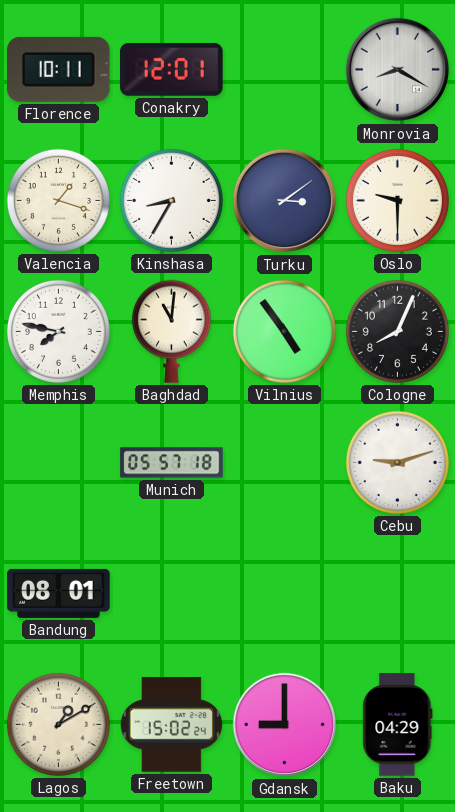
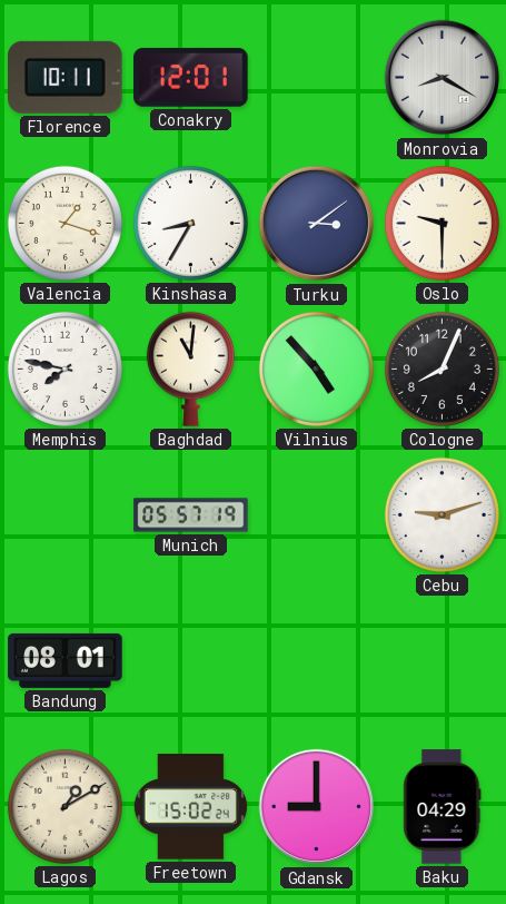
Vilnius: 4:54 -> 4:53 (316, 369)
Munich: 05:57:18 -> 05:57:19 (191, 515)
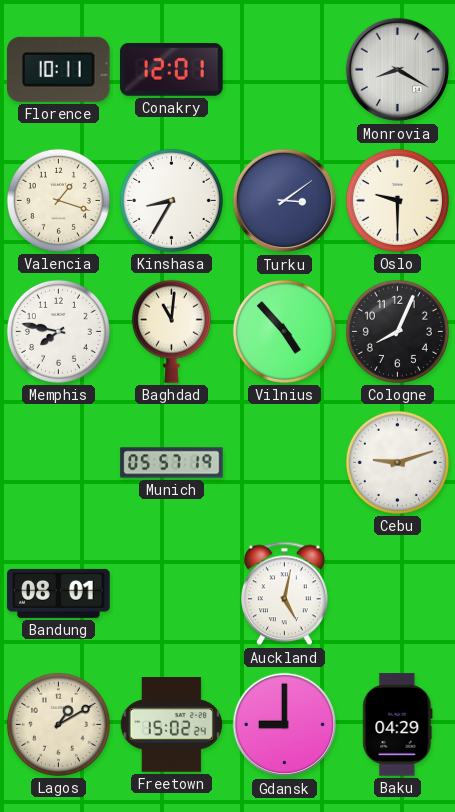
Auckland: none -> 5:02 (284, 594)
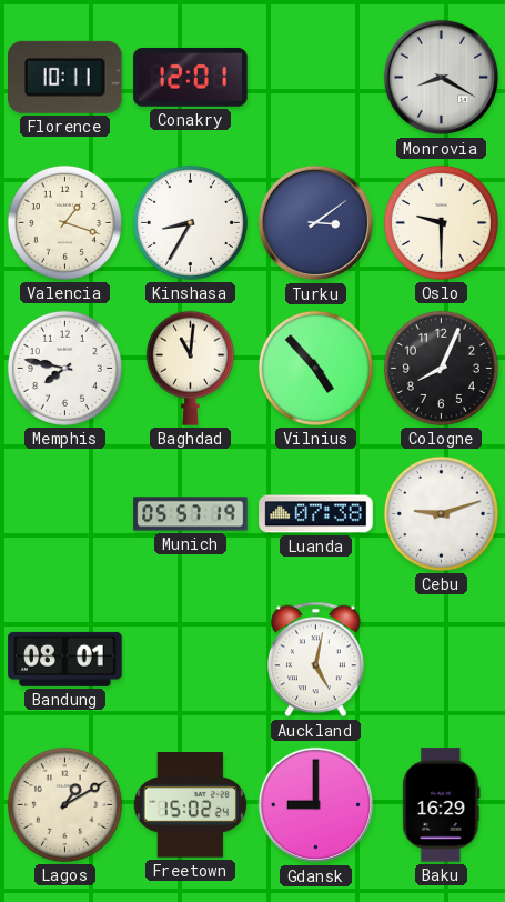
Luanda: none -> 07:38 (316, 514)
Baku: 04:29 -> 16:29 (442, 805)
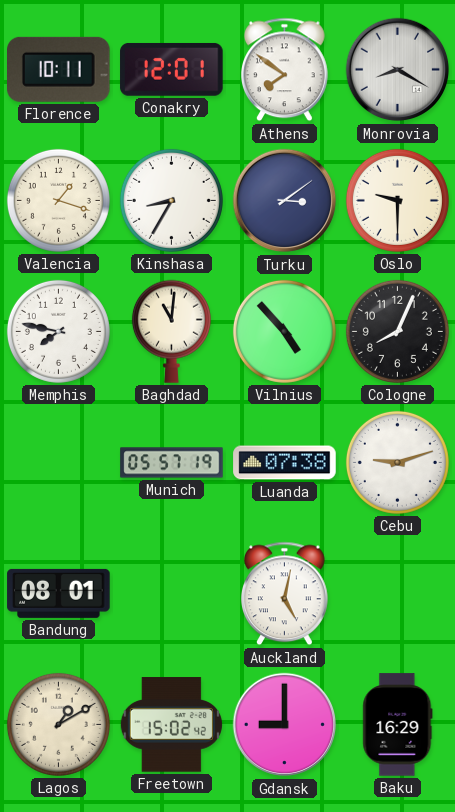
Athens: none -> 7:51 (284, 70)
Freetown: 15:02:24 -> 15:02:42 (171, 725)
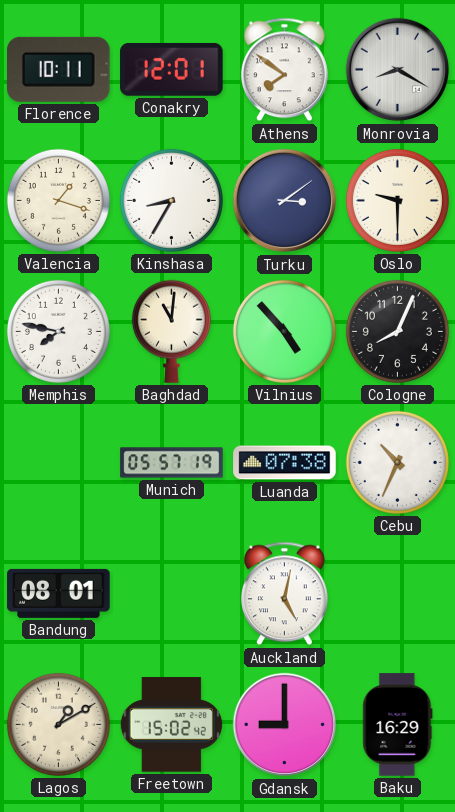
Cebu: 9:12 -> 10:34 (397, 462)
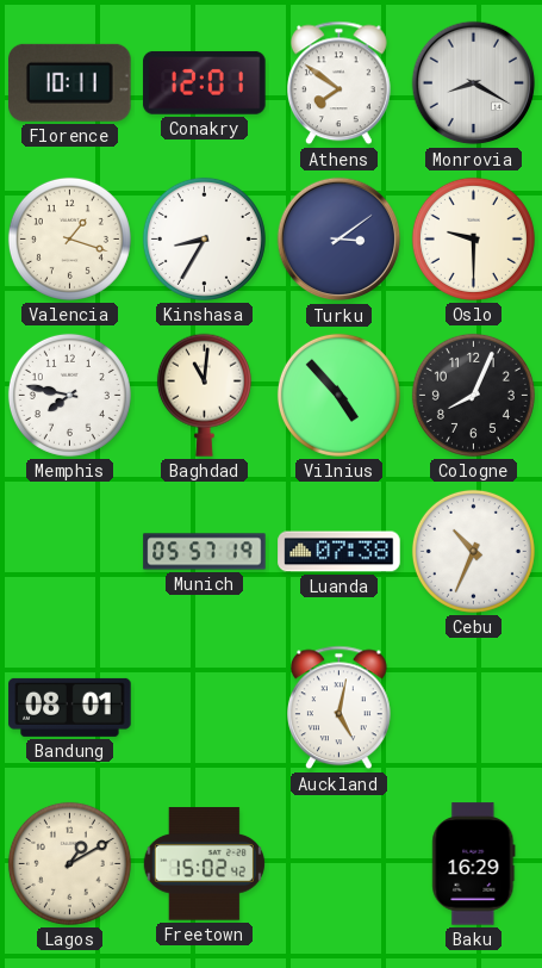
Gdansk: 9:00 -> none (285, 725)
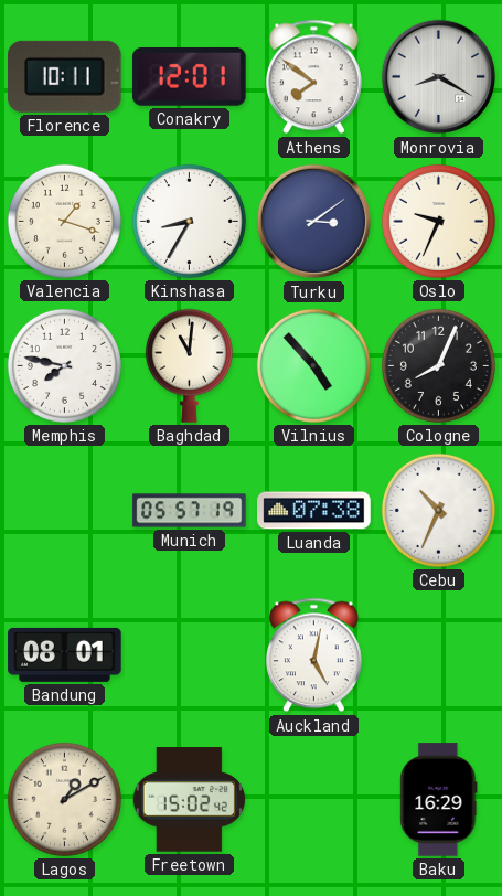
Oslo: 9:30 -> 9:34 (438, 221)
